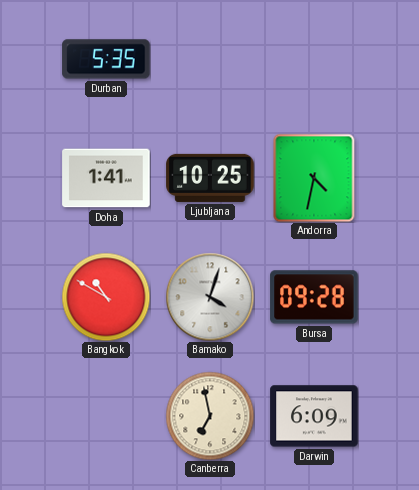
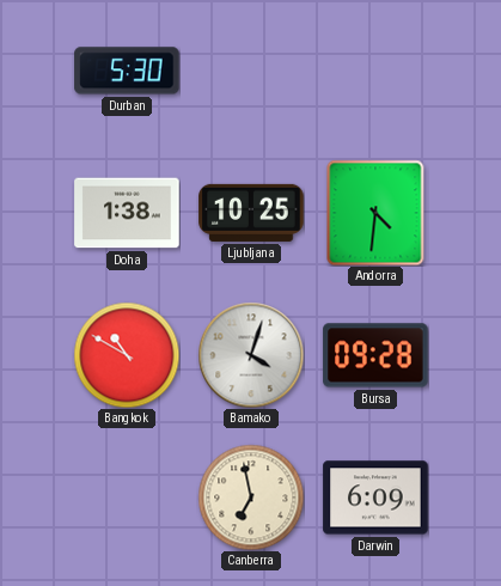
Durban: 5:35 -> 5:30 (127, 71)
Doha: 1:41 -> 1:38 (127, 213)
Andorra: 4:32 -> 4:31 (375, 213)
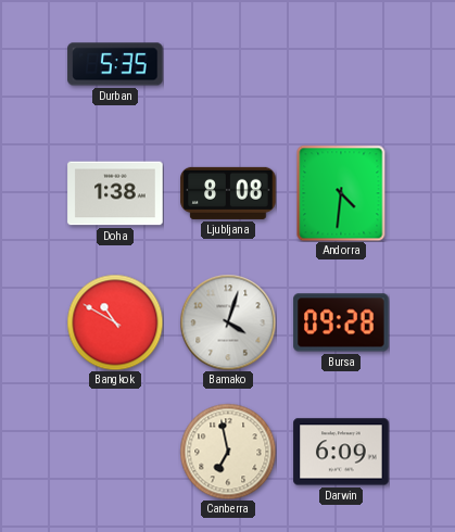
Durban: 5:30 -> 5:35 (115, 64)
Ljubljana: 10:25 -> 8:08 (228, 193)
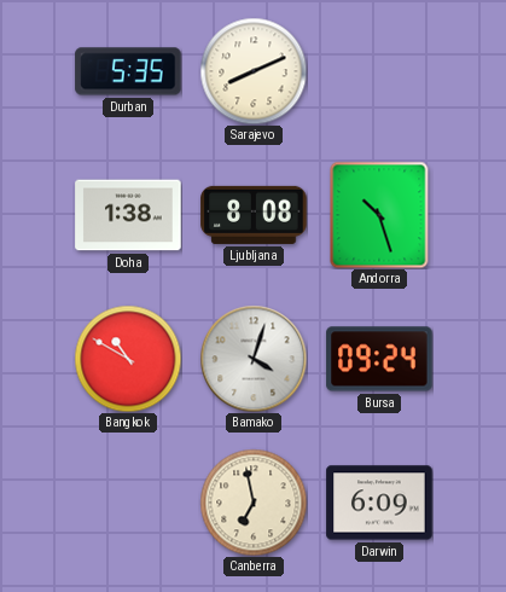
Sarajevo: none -> 8:11 (254, 71)
Andorra: 4:31 -> 10:27 (379, 215)
Bursa: 09:28 -> 09:24 (379, 359)
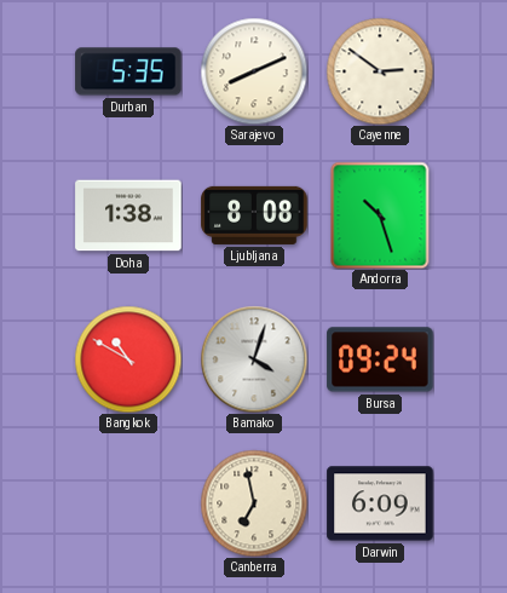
Cayenne: none -> 2:51 (380, 71)
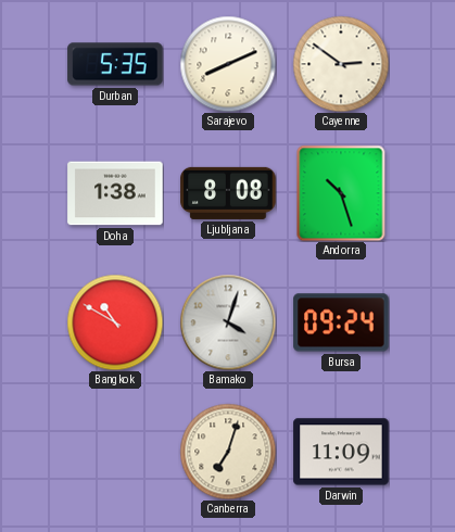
Canberra: 6:58 -> 7:03 (228, 452)
Darwin: 6:09 -> 11:09 (341, 452)
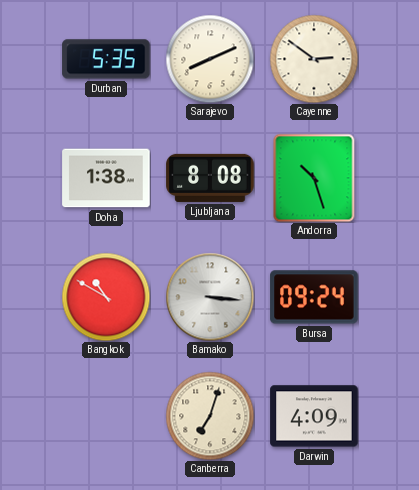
Bamako: 4:03 -> 3:16 (210, 297)
Darwin: 11:09 -> 4:09 (314, 416)
